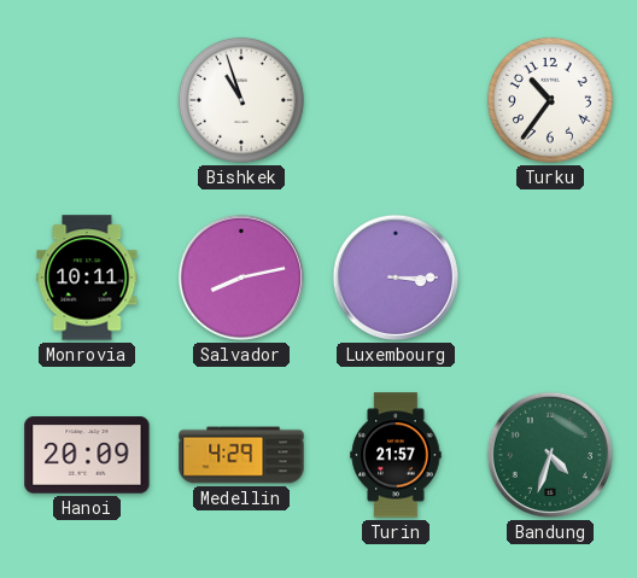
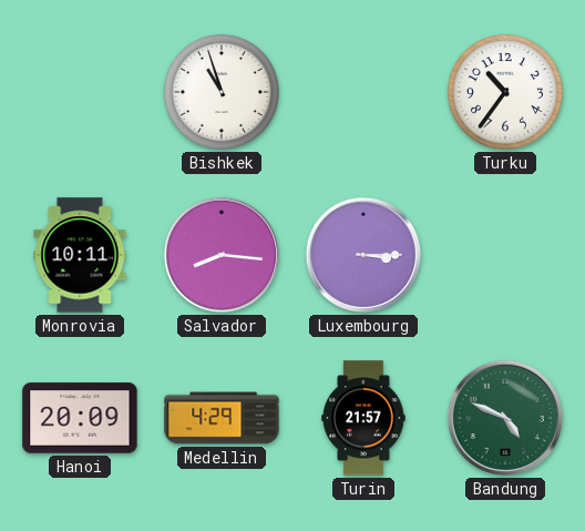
Salvador: 8:13 -> 8:16 (222, 255)
Bandung: 4:33 -> 4:49 (505, 418)
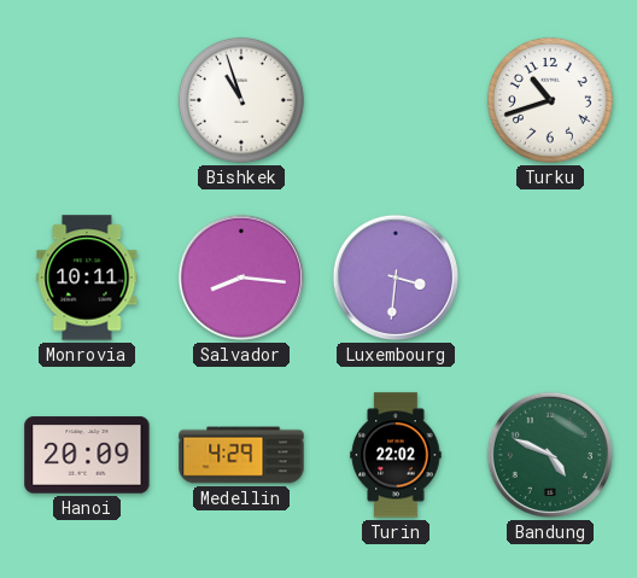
Turku: 10:36 -> 10:42 (550, 100)
Luxembourg: 3:15 -> 3:31 (396, 278)
Turin: 21:57 -> 22:02 (396, 455)
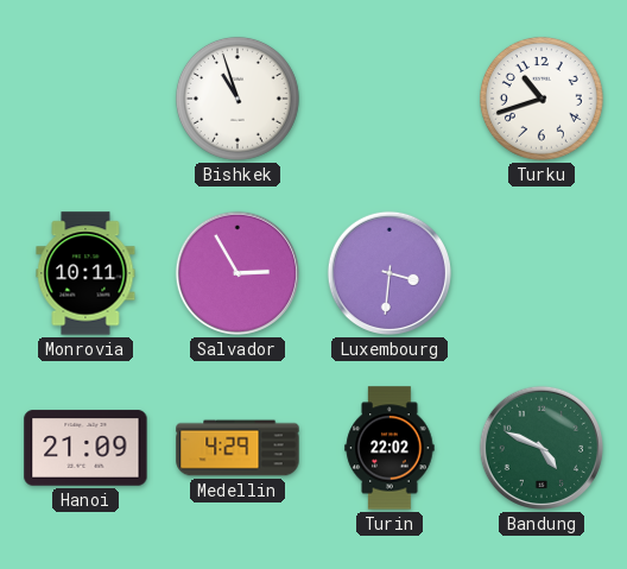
Salvador: 8:16 -> 2:55 (237, 273)
Hanoi: 20:09 -> 21:09 (85, 448)
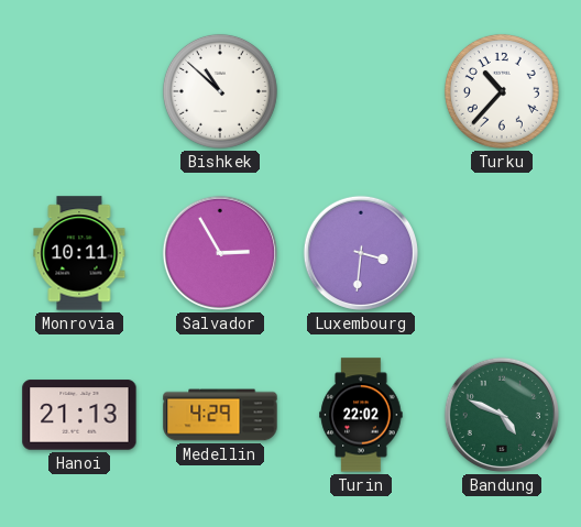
Bishkek: 10:57 -> 10:52 (220, 91)
Turku: 10:42 -> 10:37 (502, 91)
Hanoi: 21:09 -> 21:13 (79, 415)
